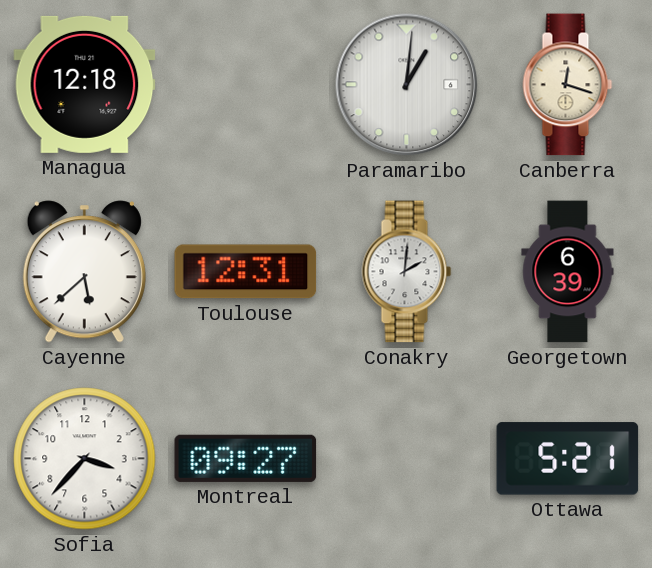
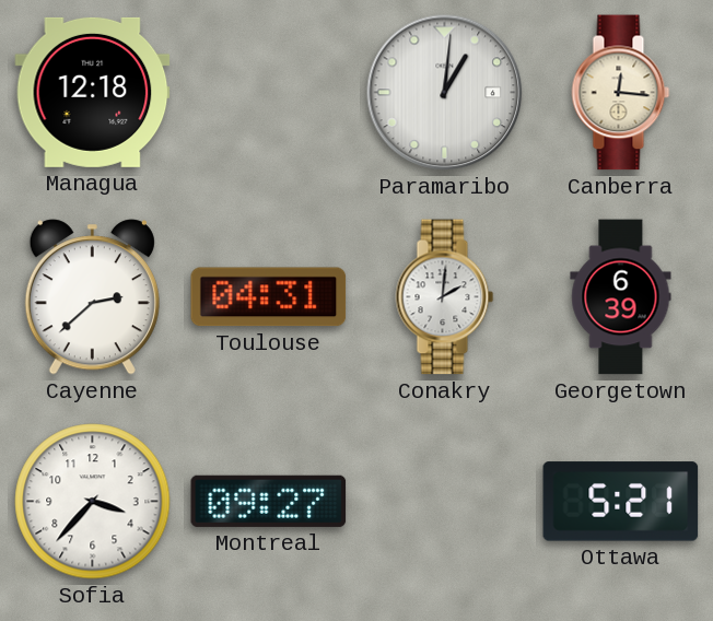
Canberra: 12:18 -> 12:16 (621, 93)
Cayenne: 5:38 -> 2:38 (92, 297)
Toulouse: 12:31 -> 04:31 (269, 297)
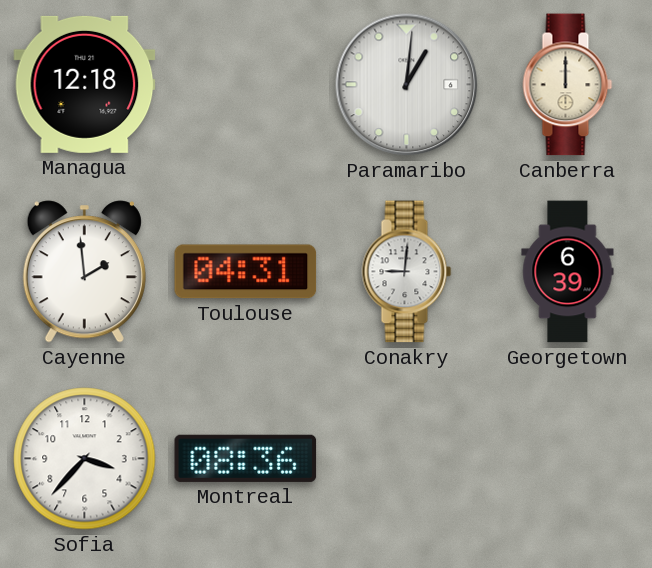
Canberra: 12:16 -> 12:00 (568, 85)
Cayenne: 2:38 -> 1:59 (84, 272)
Conakry: 2:01 -> 9:01 (407, 272)
Montreal: 09:27 -> 08:36 (246, 458)
Ottawa: 5:21 -> none (621, 502)
